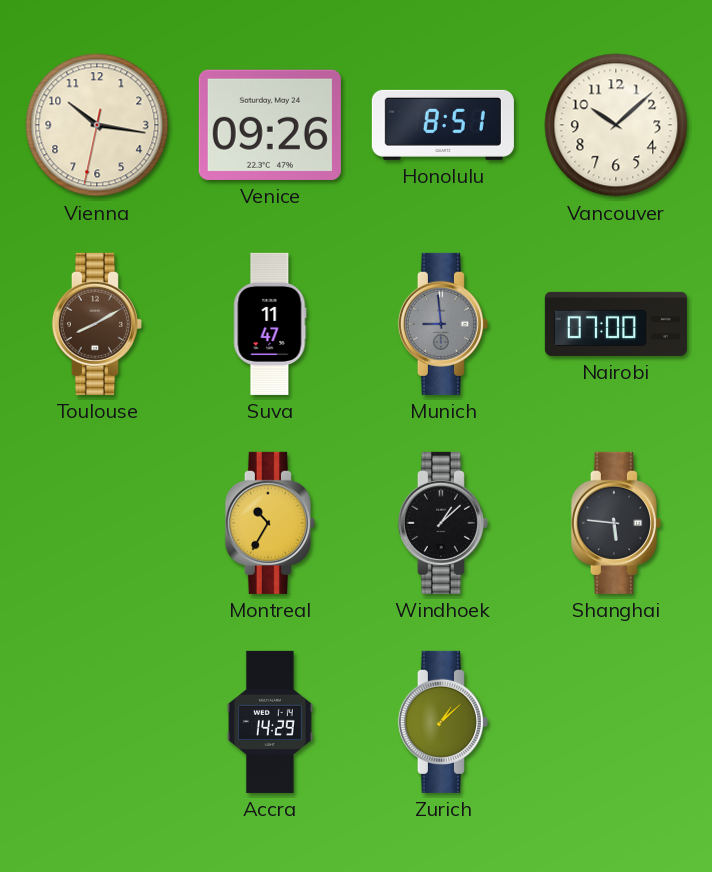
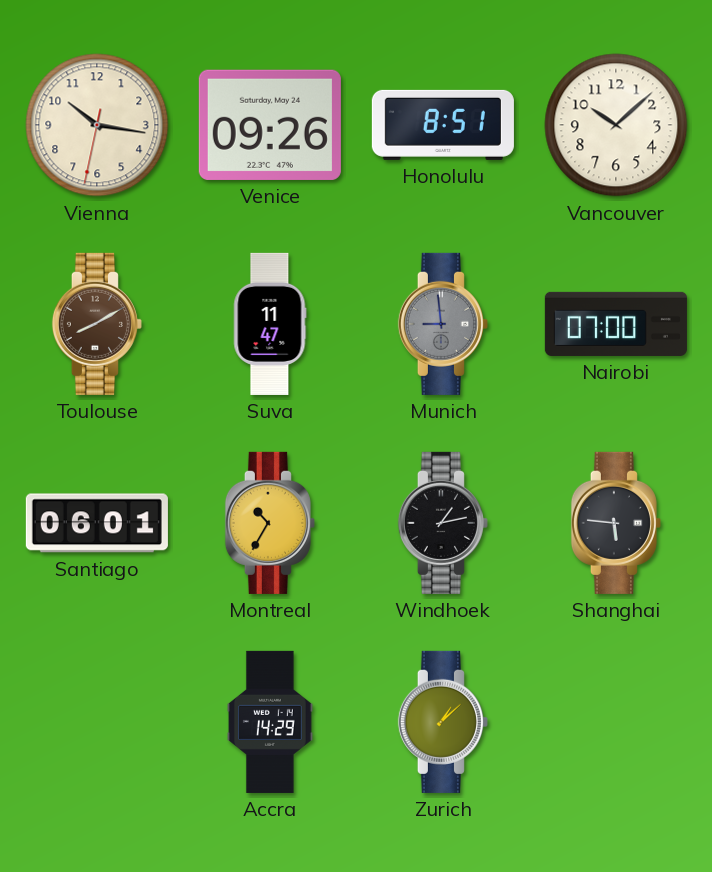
Santiago: none -> 06:01 (97, 523)
Windhoek: 1:08 -> 1:13 (443, 523)
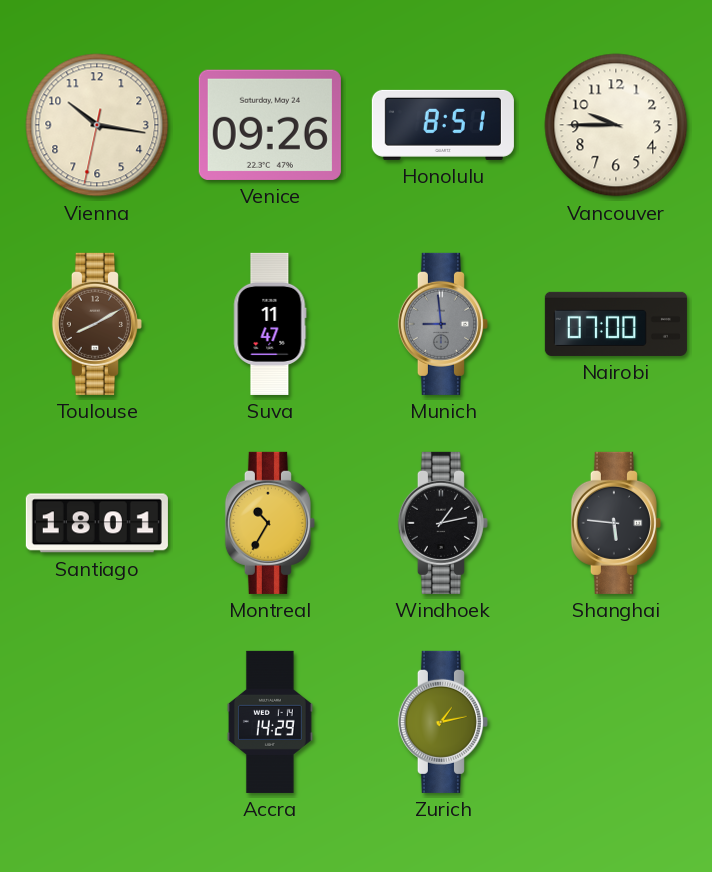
Vancouver: 10:08 -> 9:45 (616, 125)
Santiago: 06:01 -> 18:01 (97, 523)
Zurich: 1:08 -> 1:13 (443, 722)
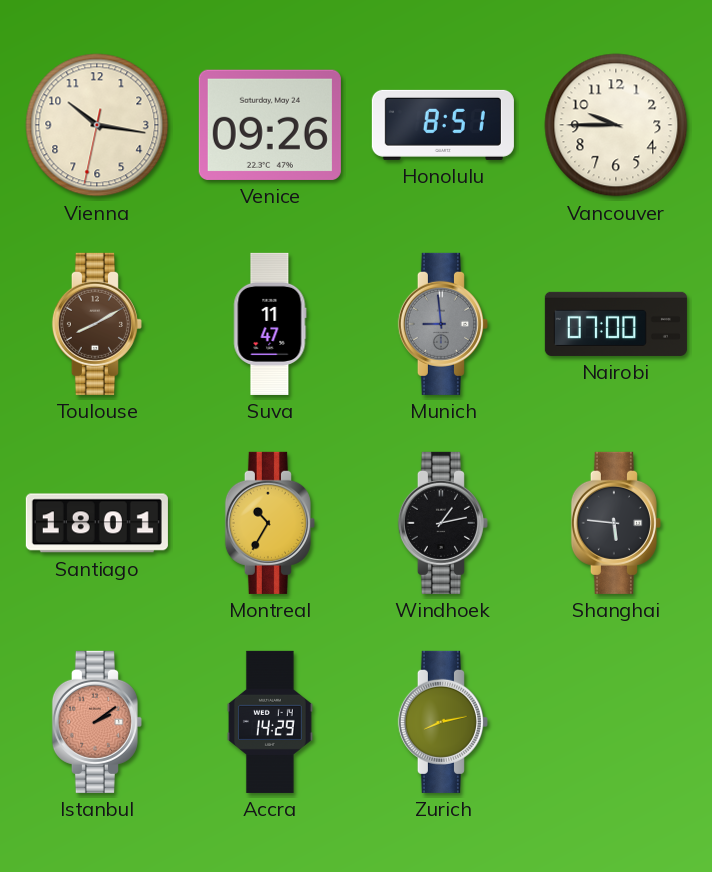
Istanbul: none -> 2:09 (97, 722)
Zurich: 1:13 -> 8:13 (443, 722)
